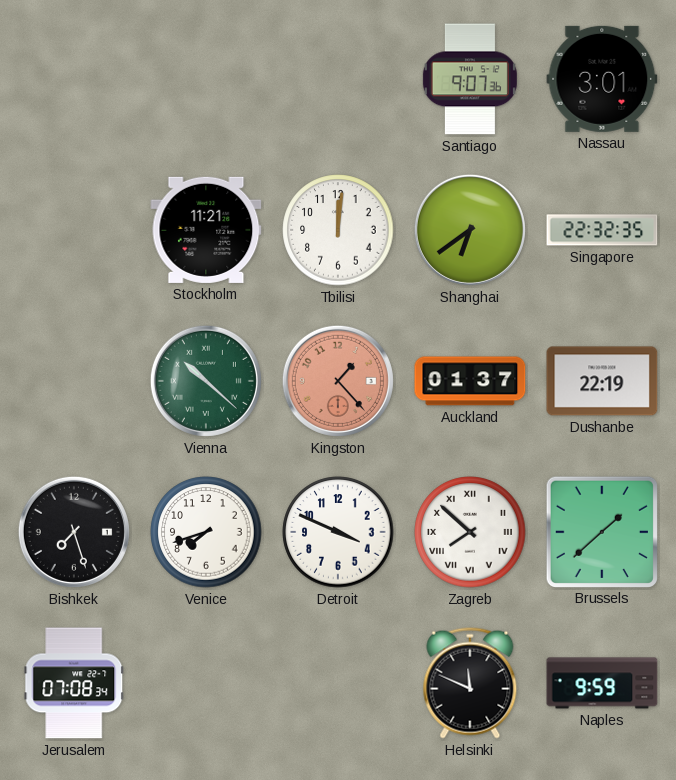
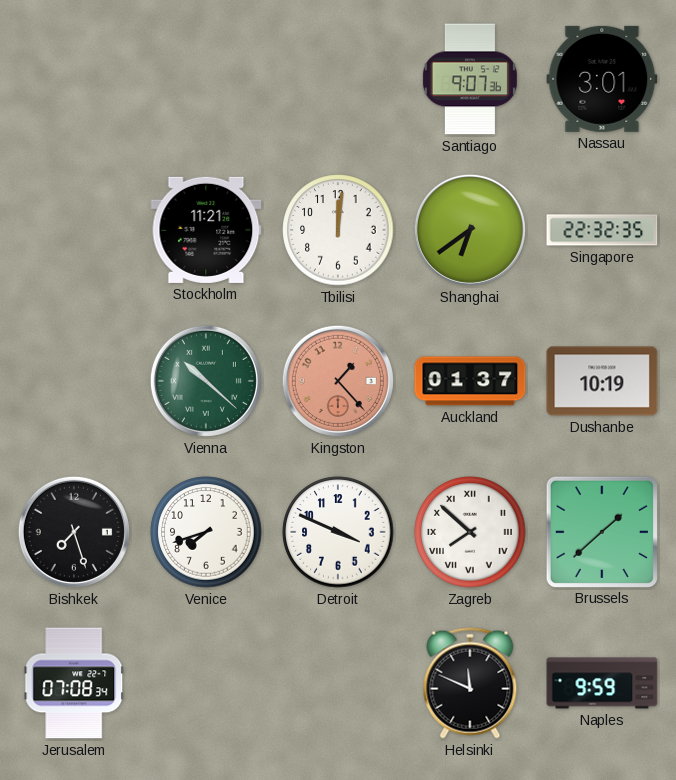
Dushanbe: 22:19 -> 10:19 (602, 381)
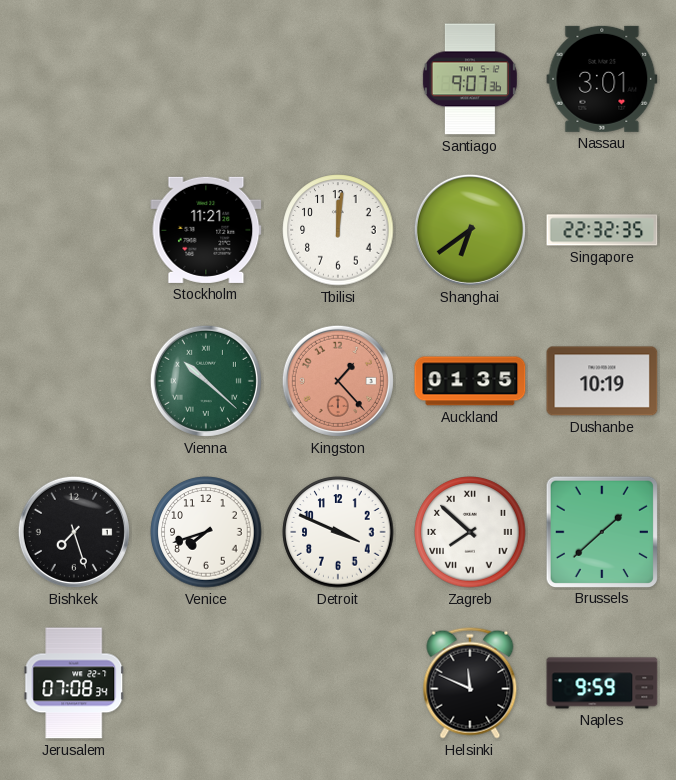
Auckland: 01:37 -> 01:35 (470, 381)
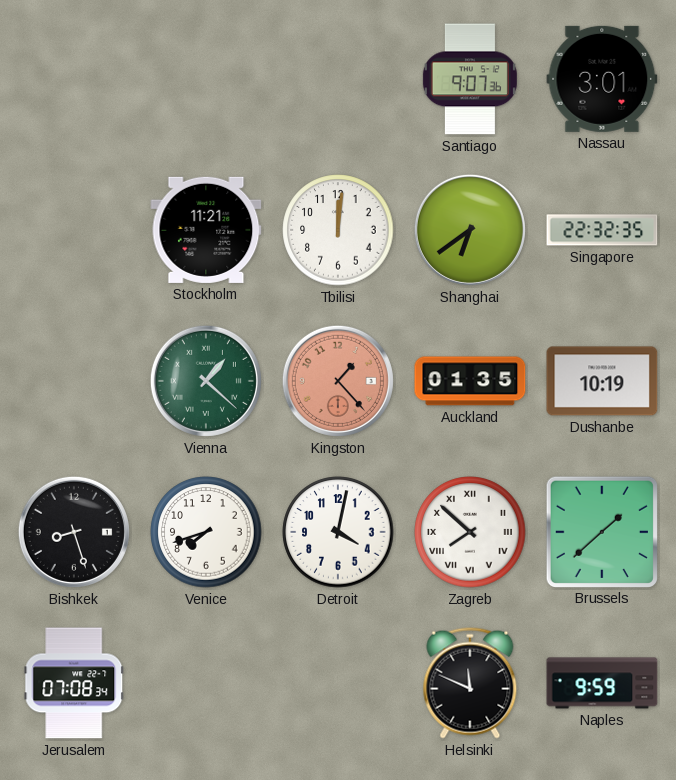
Vienna: 10:22 -> 1:22 (206, 381)
Bishkek: 7:27 -> 8:27 (74, 532)
Detroit: 3:49 -> 4:02 (338, 532)
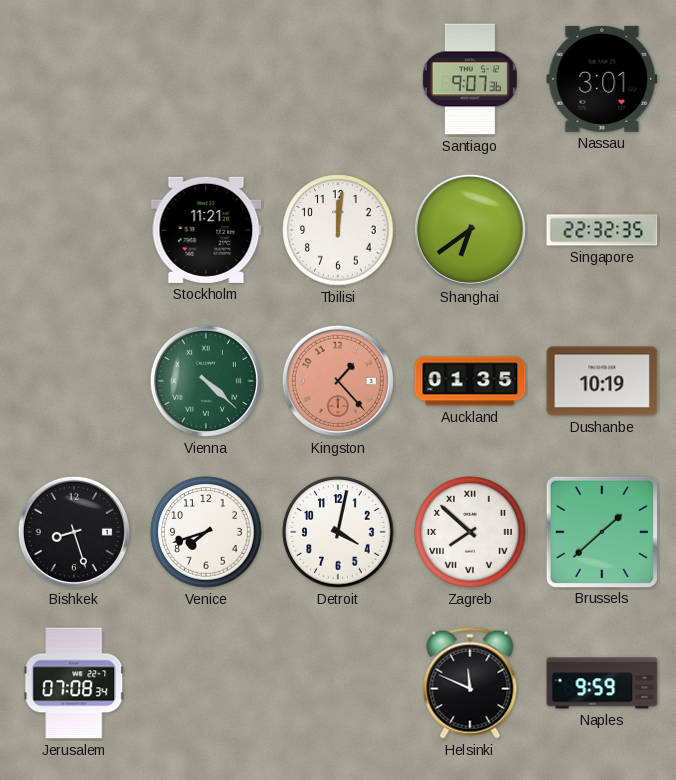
Vienna: 1:22 -> 4:22 (206, 381)
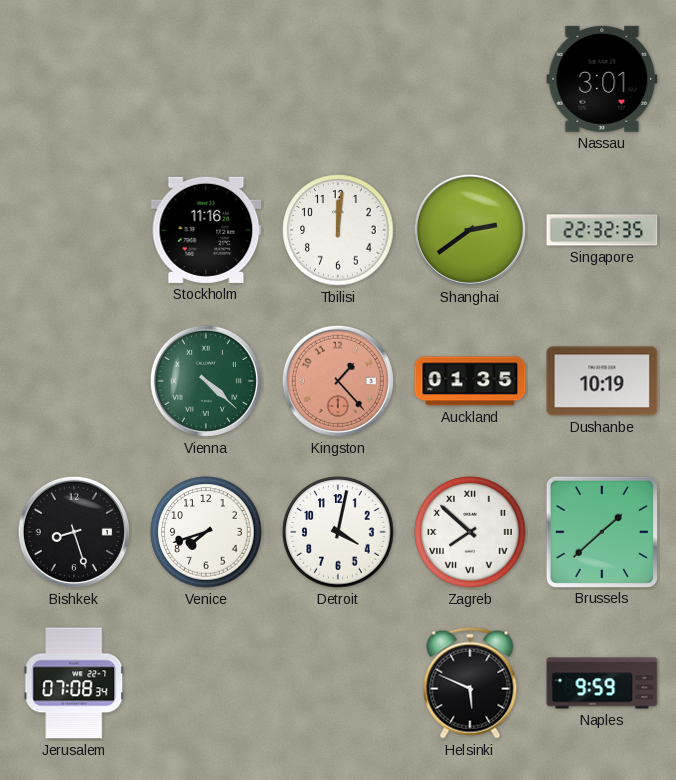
Santiago: 9:07 -> none (470, 79)
Stockholm: 11:21 -> 11:16 (206, 230)
Shanghai: 6:39 -> 2:39 (470, 230)
Helsinki: 11:49 -> 5:49 (470, 683)
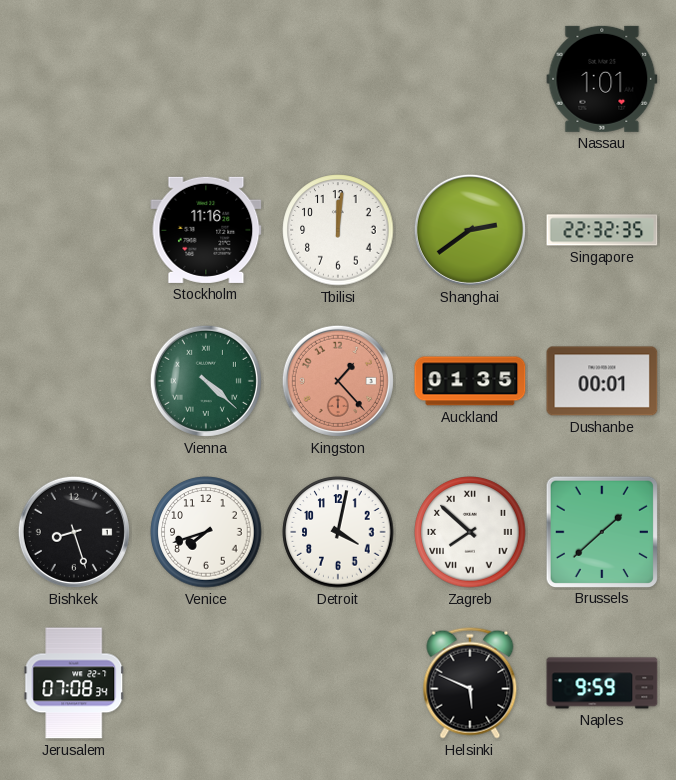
Nassau: 3:01 -> 1:01 (602, 79)
Dushanbe: 10:19 -> 00:01 (602, 381)
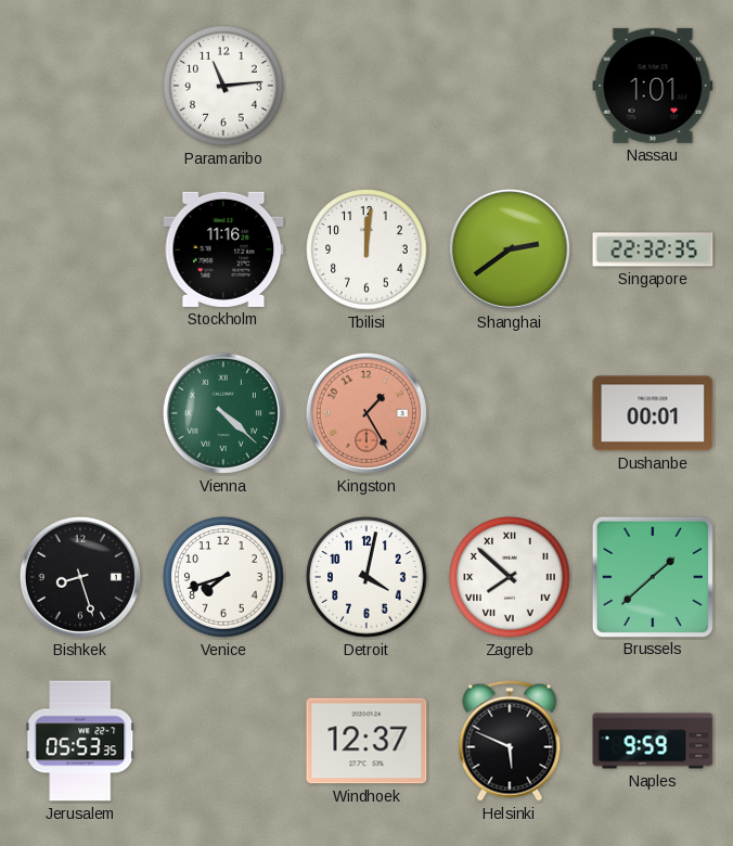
Paramaribo: none -> 11:14 (223, 86)
Kingston: 1:23 -> 1:25 (366, 413)
Auckland: 01:35 -> none (470, 381)
Jerusalem: 07:08 -> 05:53 (80, 741)
Windhoek: none -> 12:37 (366, 741)
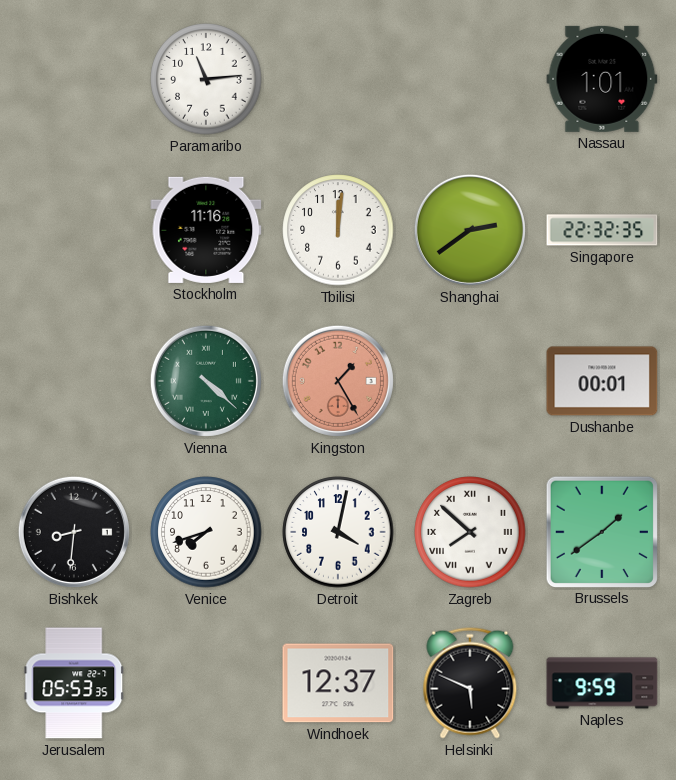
Bishkek: 8:27 -> 8:31 (74, 532)
Brussels: 1:38 -> 1:39 (601, 531)
